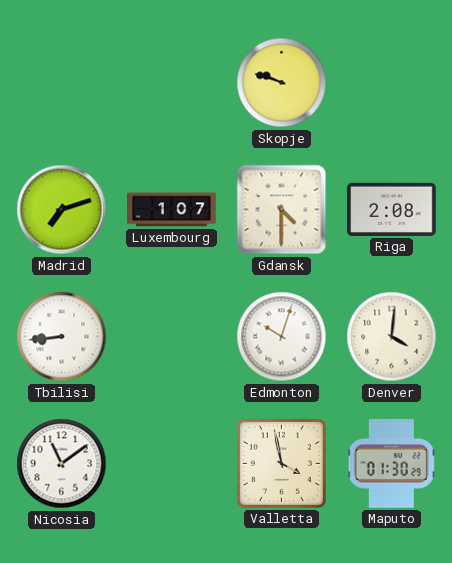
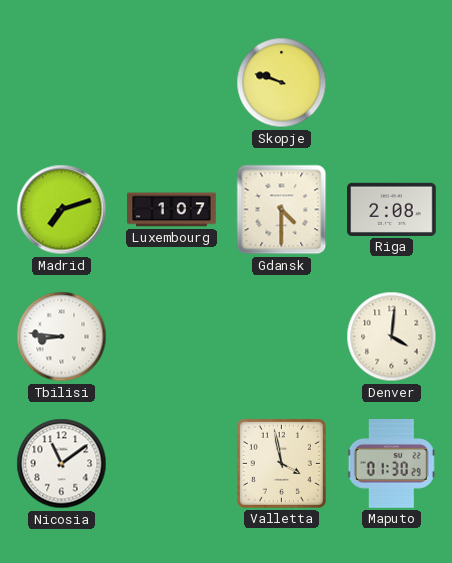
Tbilisi: 8:44 -> 8:46 (62, 337)
Edmonton: 10:03 -> none (282, 337)
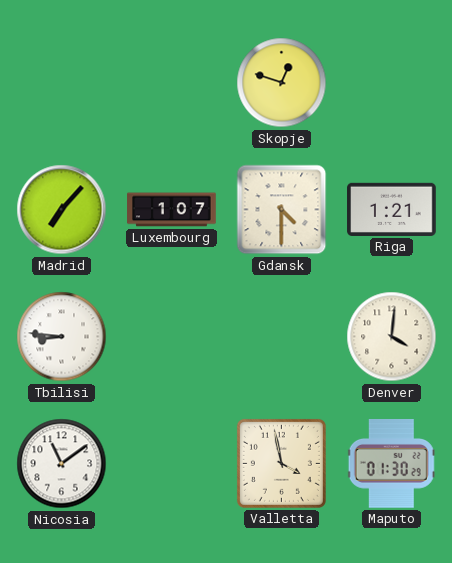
Skopje: 9:48 -> 12:48 (282, 83)
Madrid: 7:12 -> 7:07 (62, 210)
Riga: 2:08 -> 1:21 (392, 209)
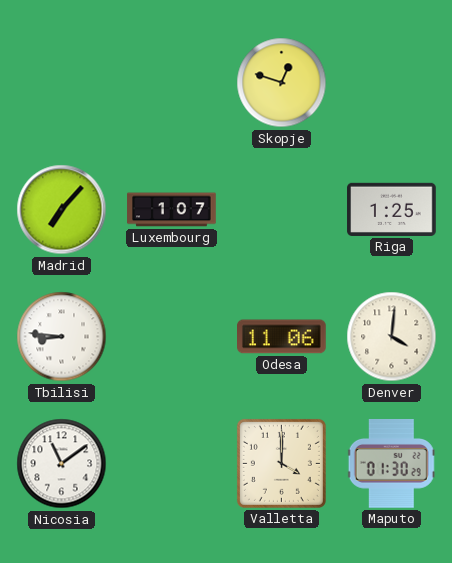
Gdansk: 4:30 -> none (282, 210)
Riga: 1:21 -> 1:25 (392, 209)
Odesa: none -> 11:06 (282, 337)
Valletta: 3:58 -> 4:00 (281, 463)
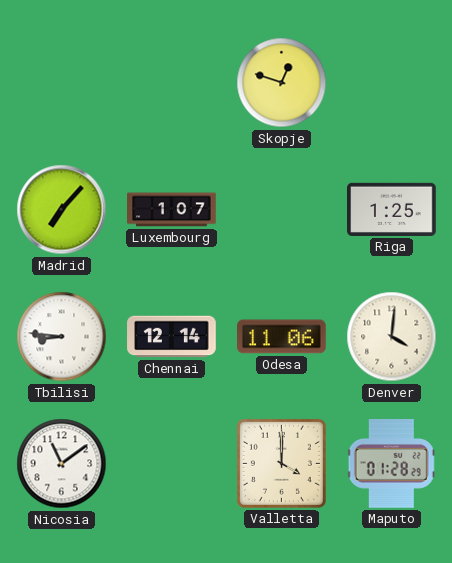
Chennai: none -> 12:14 (172, 337)
Maputo: 01:30 -> 01:28 (391, 464)
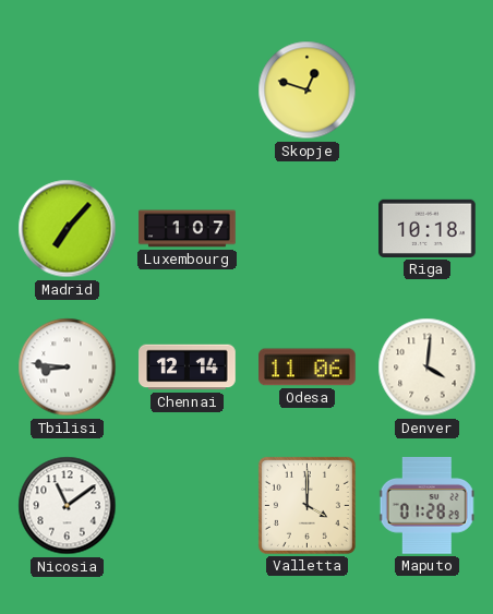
Riga: 1:25 -> 10:18 (428, 228)
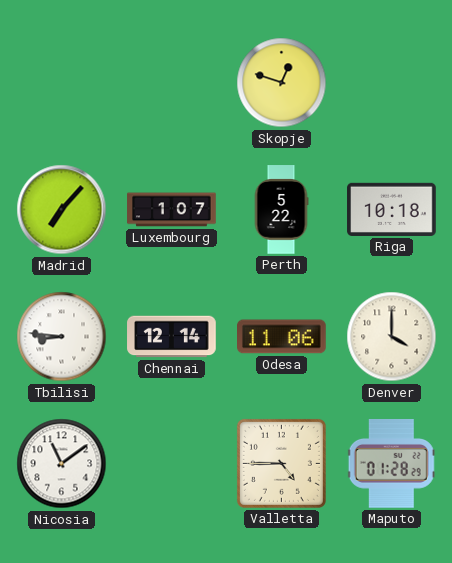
Perth: none -> 5:22 (281, 210)
Denver: 4:01 -> 4:00 (392, 337)
Valletta: 4:00 -> 4:45 (281, 463)
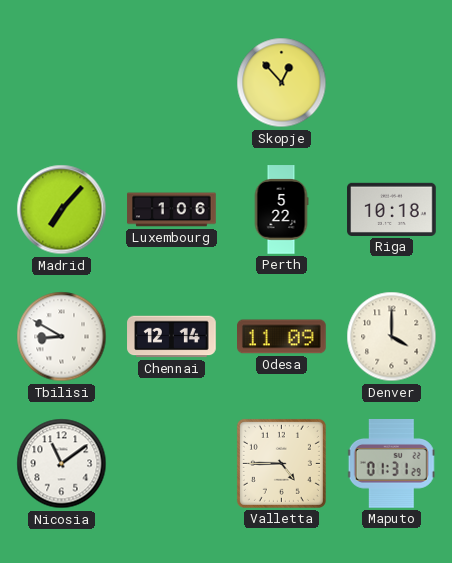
Skopje: 12:48 -> 12:53 (282, 83)
Luxembourg: 1:07 -> 1:06 (172, 210)
Tbilisi: 8:46 -> 8:50 (62, 337)
Odesa: 11:06 -> 11:09 (282, 337)
Maputo: 01:28 -> 01:31 (391, 464)
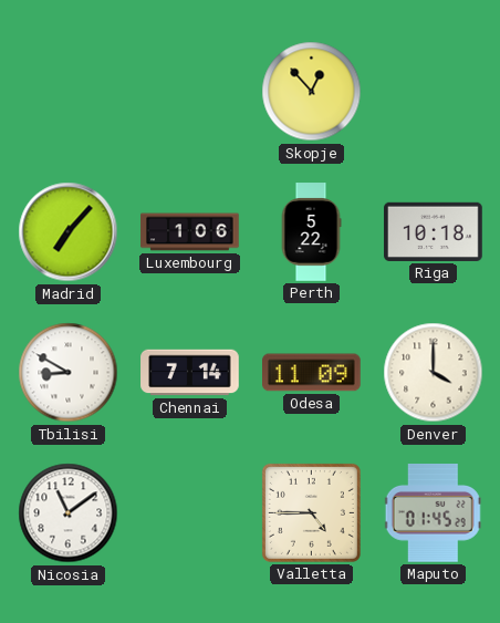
Chennai: 12:14 -> 7:14 (190, 373)
Maputo: 01:31 -> 01:45 (433, 513)
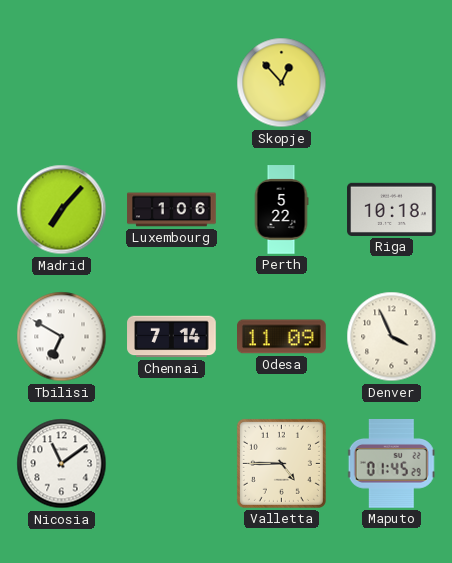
Tbilisi: 8:50 -> 6:50 (62, 337)
Denver: 4:00 -> 3:56 (392, 337)
